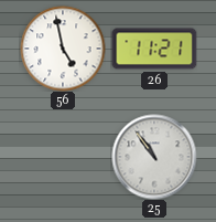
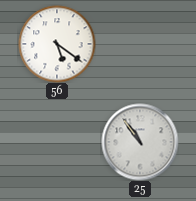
56: 4:58 -> 5:21 (57, 44)
26: 11:21 -> none (154, 49)
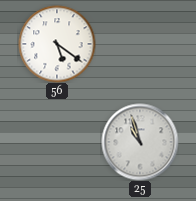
25: 10:54 -> 10:57 (140, 142)
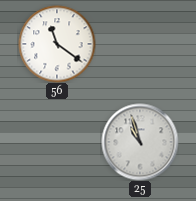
56: 5:21 -> 11:21 (57, 44)
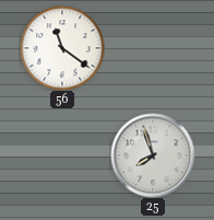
25: 10:57 -> 7:57 (153, 155)
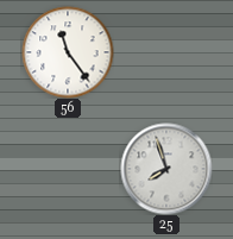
56: 11:21 -> 11:24 (68, 52)
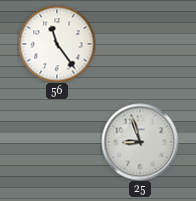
25: 7:57 -> 8:57 (140, 142)
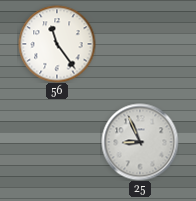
25: 8:57 -> 8:56 (140, 142)
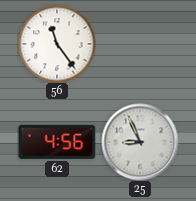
62: none -> 4:56 (57, 142)
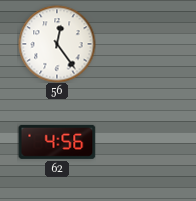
56: 11:24 -> 12:24 (57, 44)
25: 8:56 -> none (140, 142)
